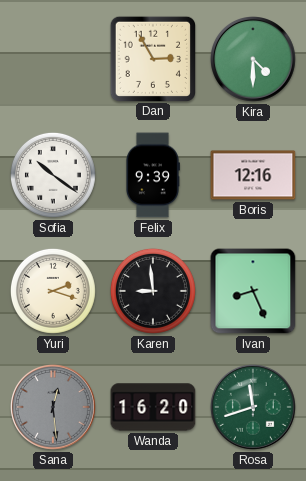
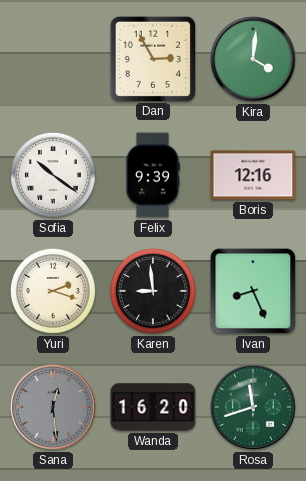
Kira: 4:30 -> 4:01 (254, 60)
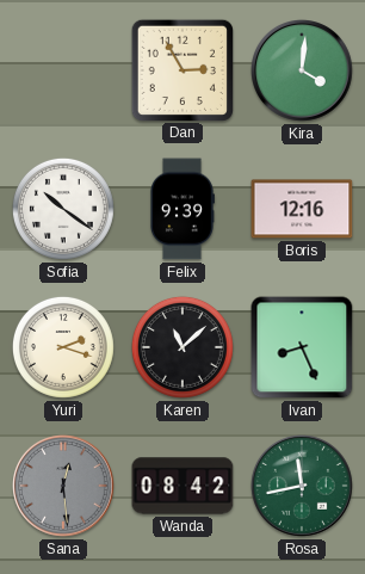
Karen: 8:59 -> 11:08 (182, 347)
Wanda: 16:20 -> 08:42 (182, 486)
Rosa: 11:42 -> 11:43 (303, 487)
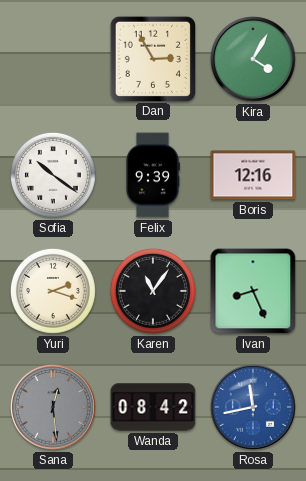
Kira: 4:01 -> 4:05 (254, 60)
Karen: 11:08 -> 11:06 (153, 291)
Rosa dial: green -> blue (254, 408)
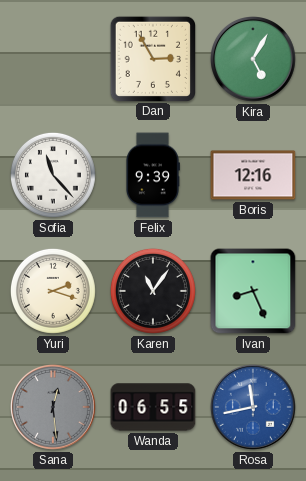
Kira: 4:05 -> 5:05 (254, 60)
Sofia: 10:21 -> 11:23 (53, 175)
Wanda: 08:42 -> 06:55 (153, 407)
